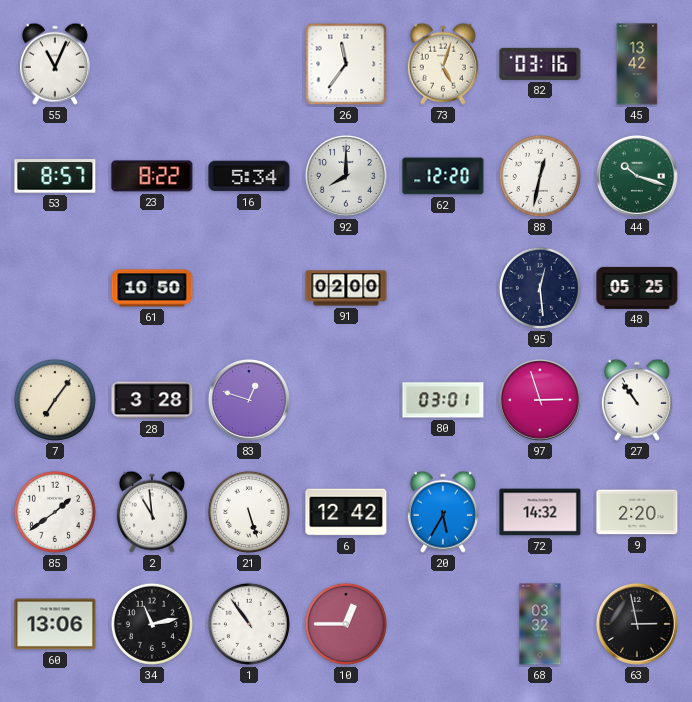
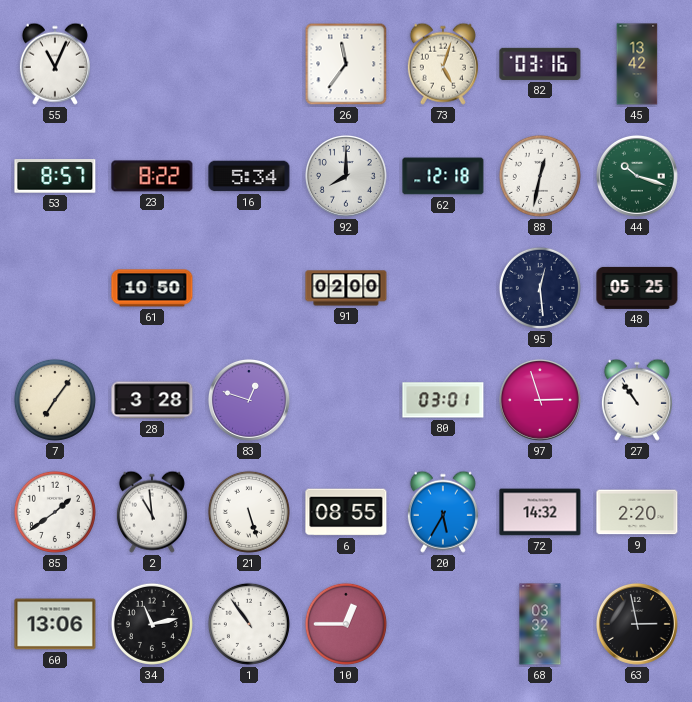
62: 12:20 -> 12:18 (443, 176)
6: 12:42 -> 08:55 (346, 512)
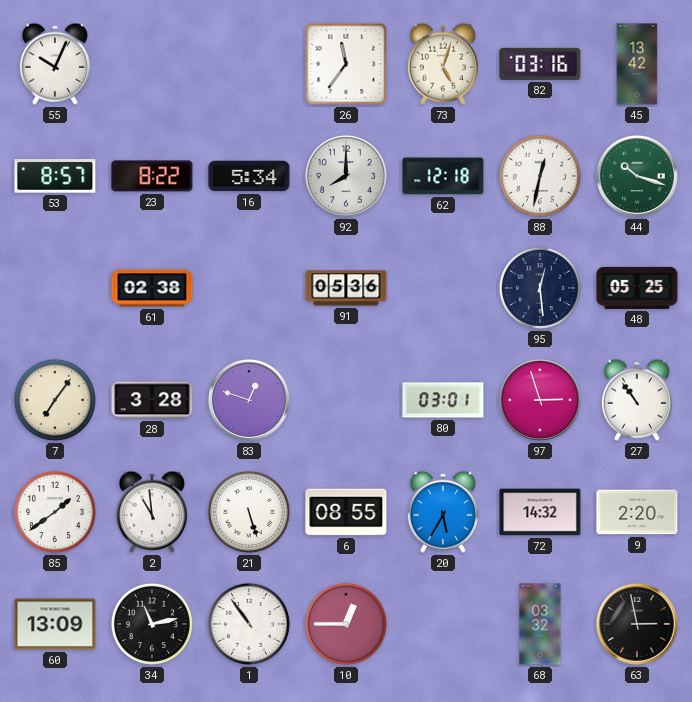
55: 11:04 -> 10:04 (55, 64)
61: 10:50 -> 02:38 (152, 288)
91: 02:00 -> 05:36 (346, 288)
60: 13:06 -> 13:09 (55, 624)
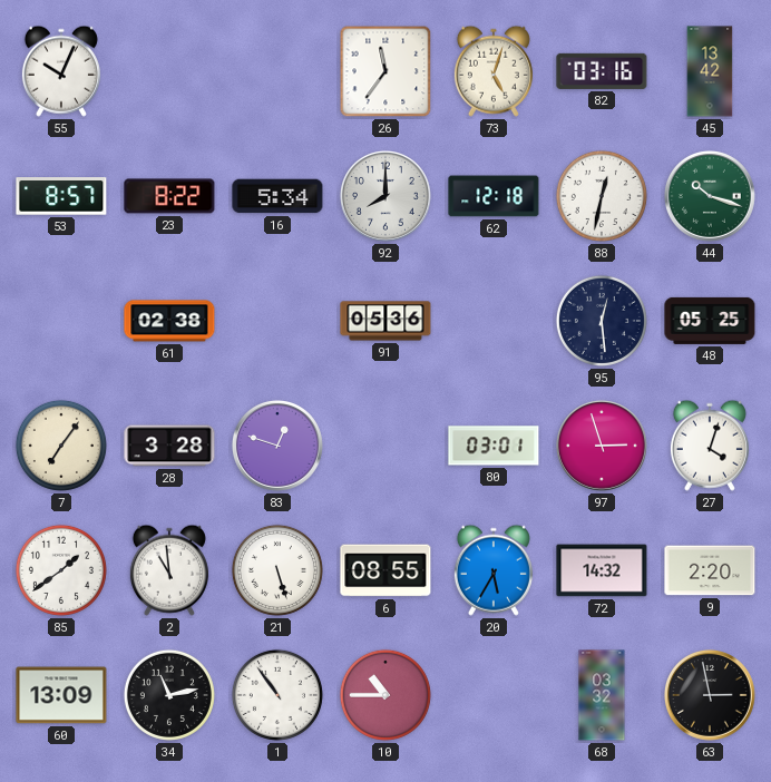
27: 10:54 -> 4:03 (710, 446)
10: 12:45 -> 10:45 (385, 695)
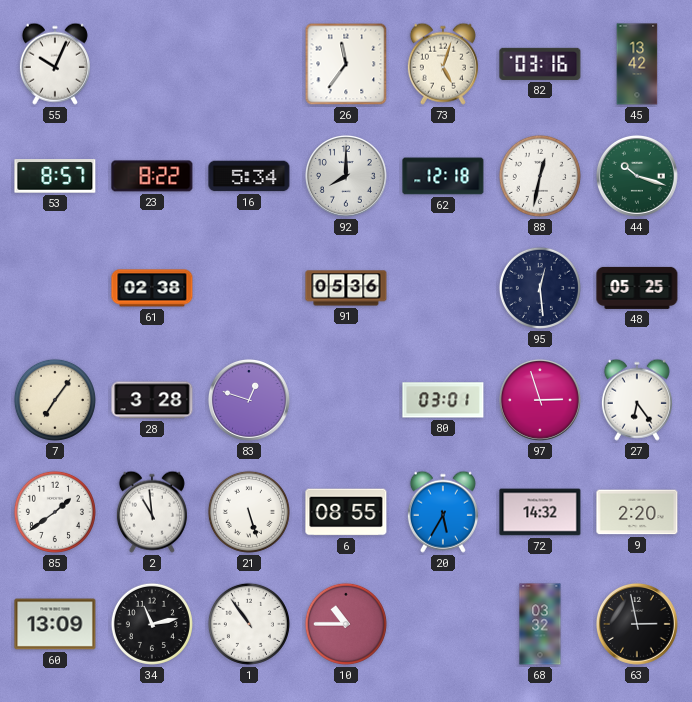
27: 4:03 -> 6:24 (637, 400)
